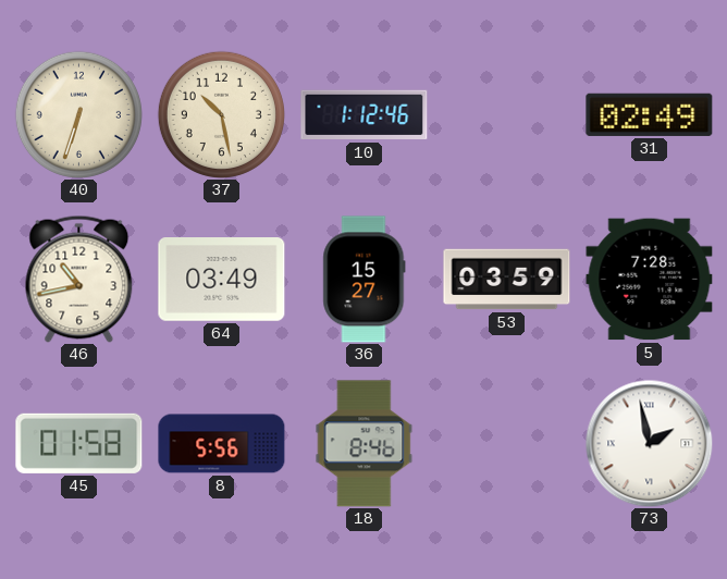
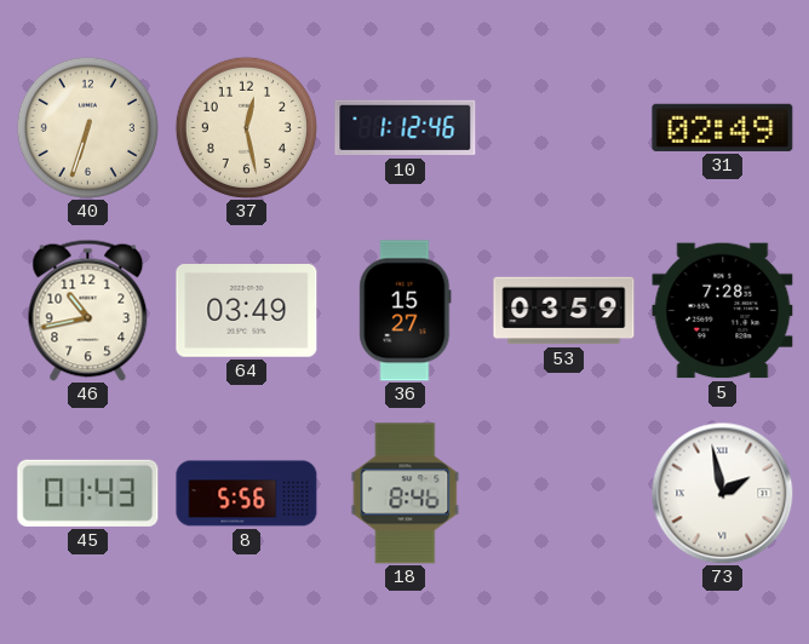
37: 10:28 -> 12:28 (246, 127)
45: 01:58 -> 01:43 (88, 493)
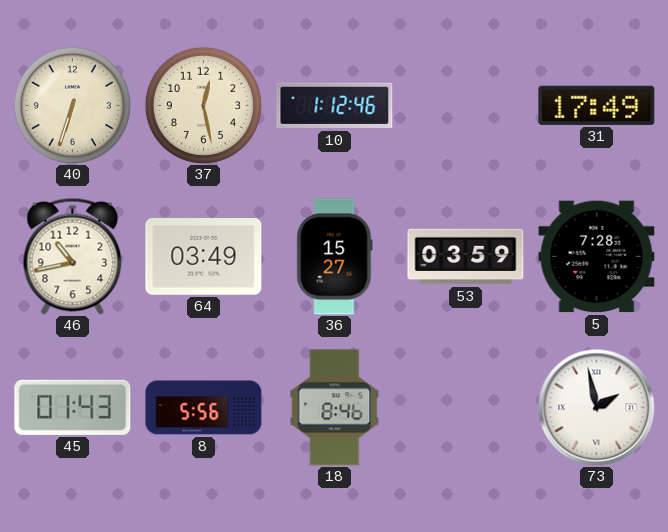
31: 02:49 -> 17:49 (597, 105)
